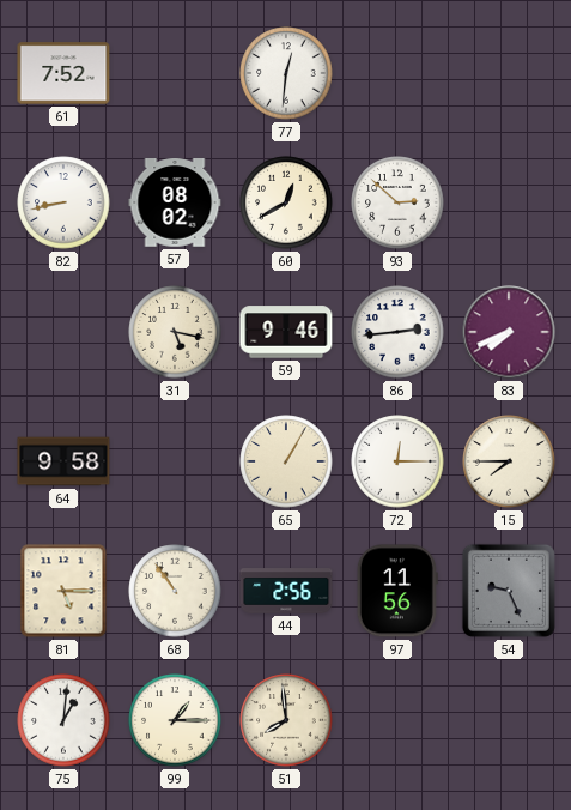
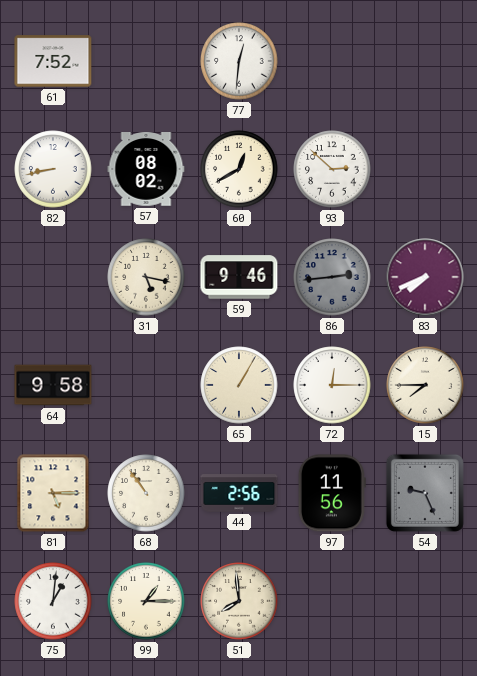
86 dial: white -> grey (332, 277)
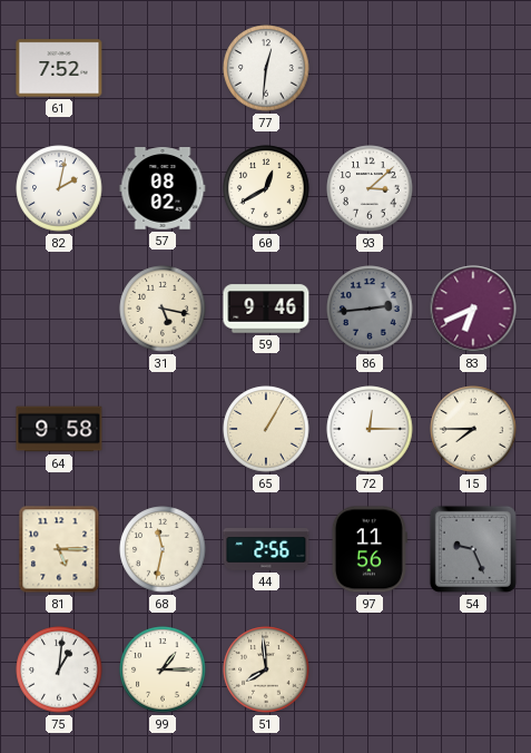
82: 8:43 -> 2:02 (59, 188)
93: 2:52 -> 3:08 (370, 188)
83: 7:41 -> 6:41 (473, 309)
68: 10:54 -> 11:32 (163, 549)
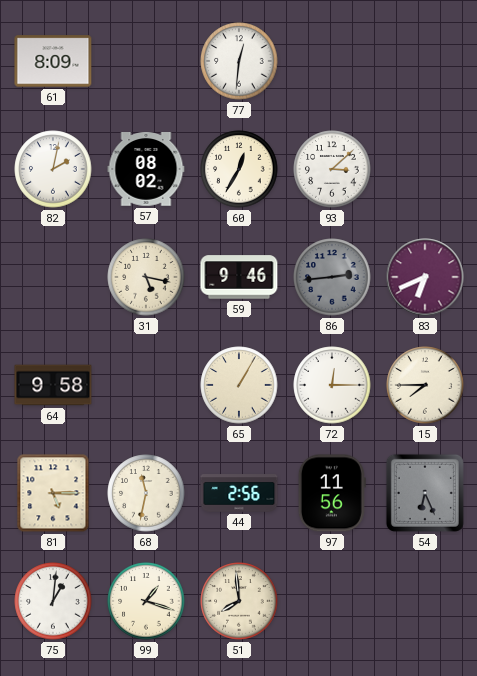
61: 7:52 -> 8:09 (53, 61)
60: 12:40 -> 12:35 (239, 169)
54: 9:26 -> 6:26 (425, 493)
99: 1:15 -> 1:18 (146, 601)
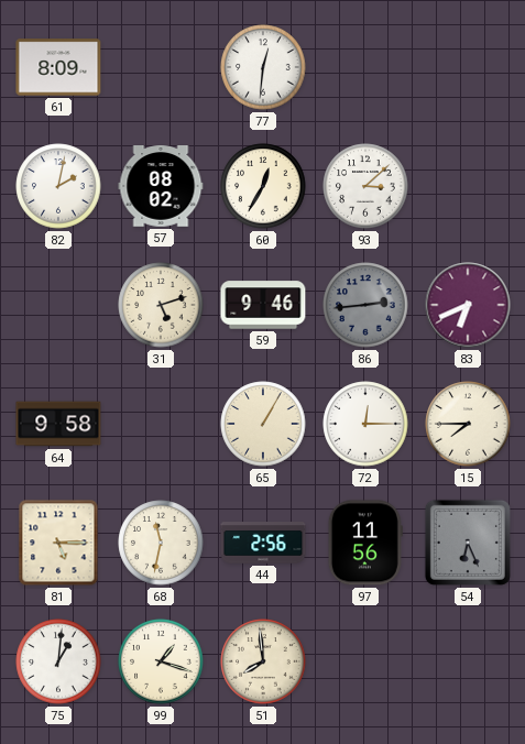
31: 5:17 -> 5:12 (161, 305)
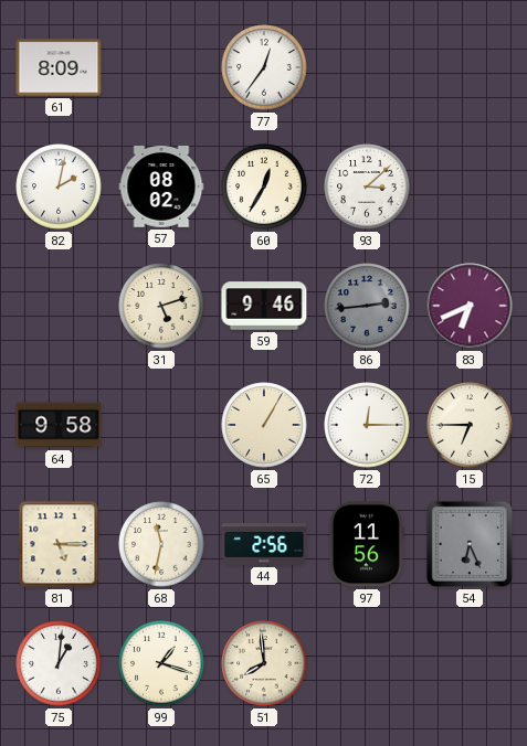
77: 12:31 -> 12:36 (264, 67)
15: 7:45 -> 6:45 (470, 425)
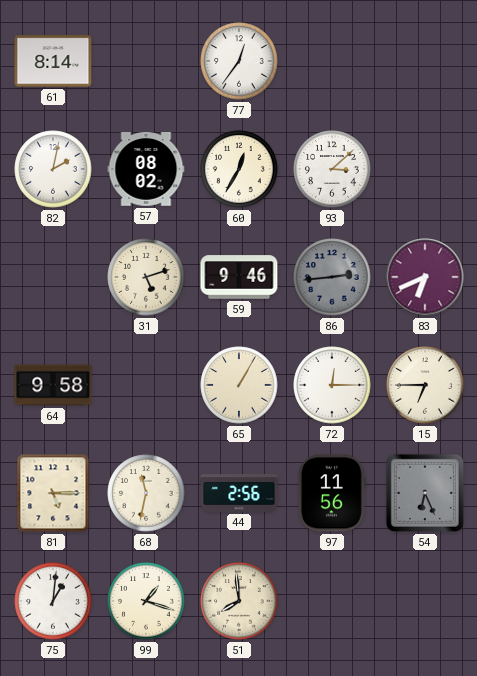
61: 8:09 -> 8:14 (53, 61)
